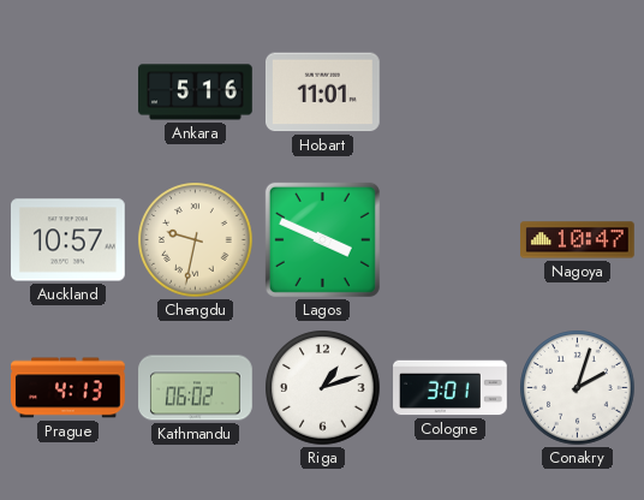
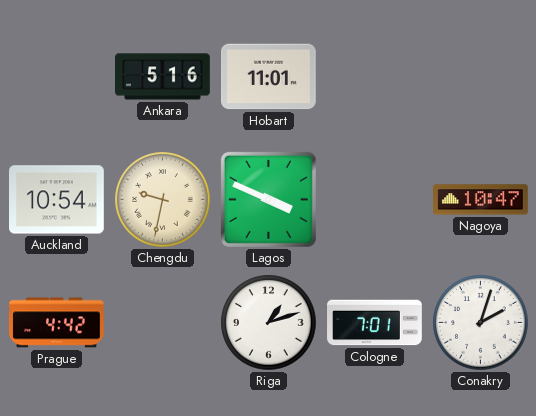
Auckland: 10:57 -> 10:54 (57, 200)
Prague: 4:13 -> 4:42 (57, 323)
Kathmandu: 06:02 -> none (196, 388)
Cologne: 3:01 -> 7:01 (375, 323)
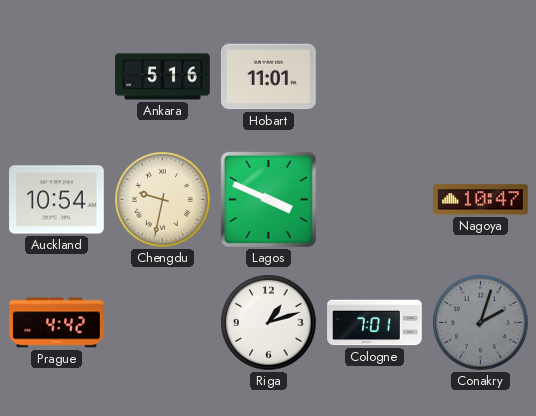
Conakry dial: white -> grey (481, 323)
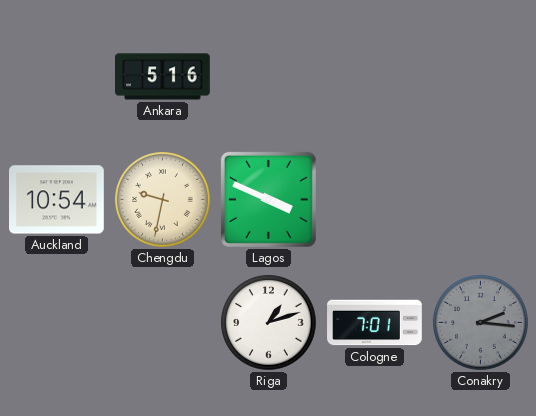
Hobart: 11:01 -> none (269, 77)
Nagoya: 10:47 -> none (481, 200)
Prague: 4:42 -> none (57, 323)
Conakry: 2:03 -> 2:16 (481, 323)
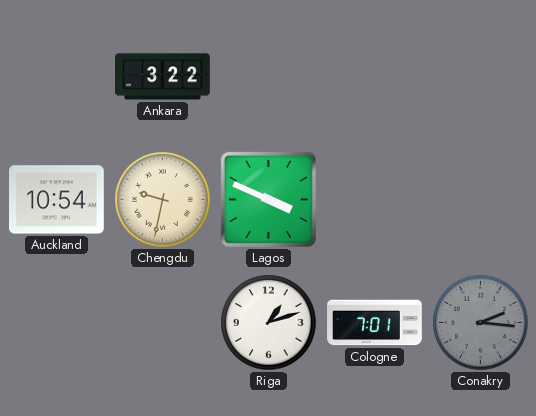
Ankara: 5:16 -> 3:22 (163, 77)
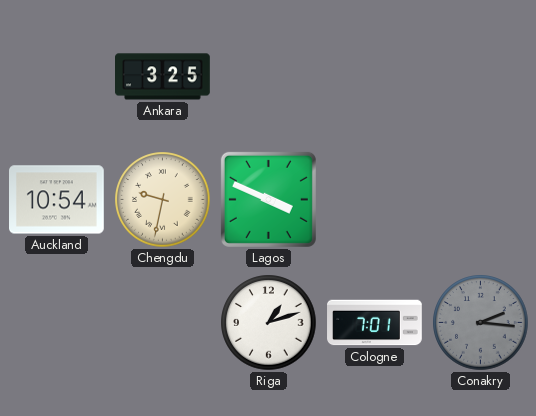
Ankara: 3:22 -> 3:25 (163, 77)
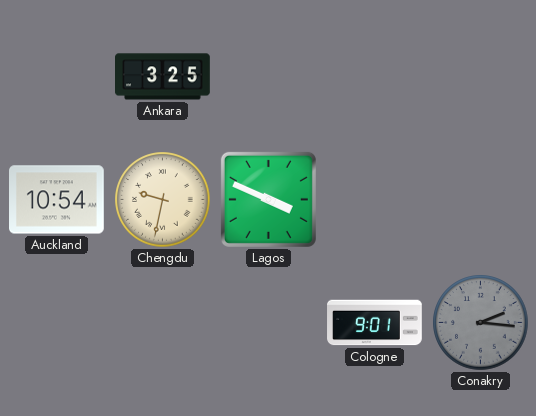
Riga: 1:12 -> none (269, 323)
Cologne: 7:01 -> 9:01 (375, 323)
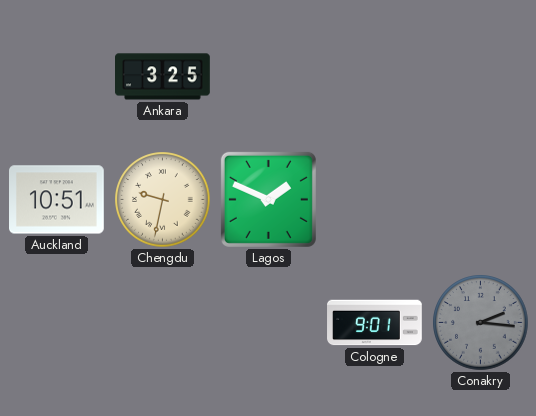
Auckland: 10:54 -> 10:51 (57, 200)
Lagos: 3:49 -> 1:49 (268, 199)
